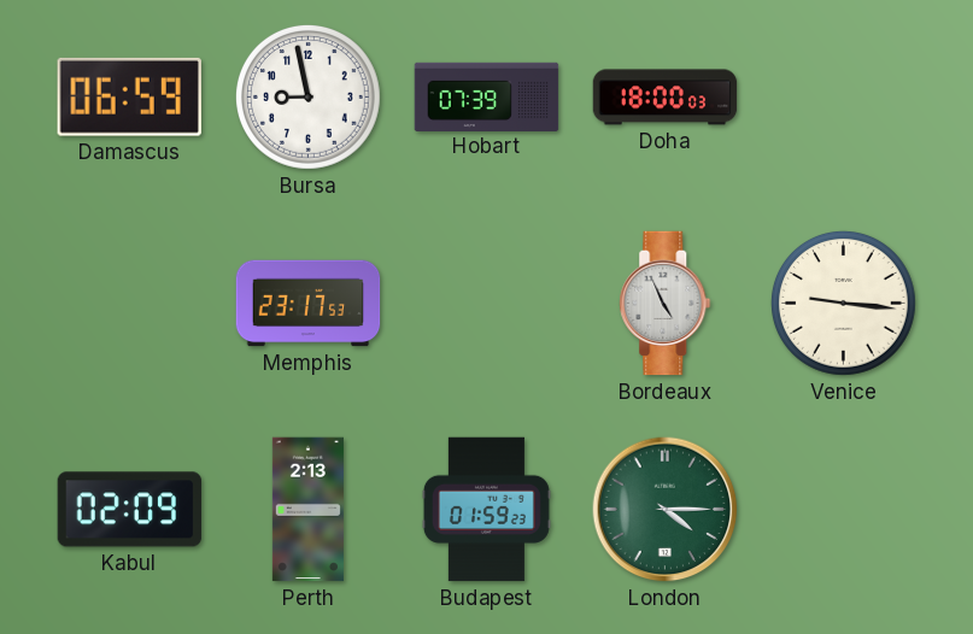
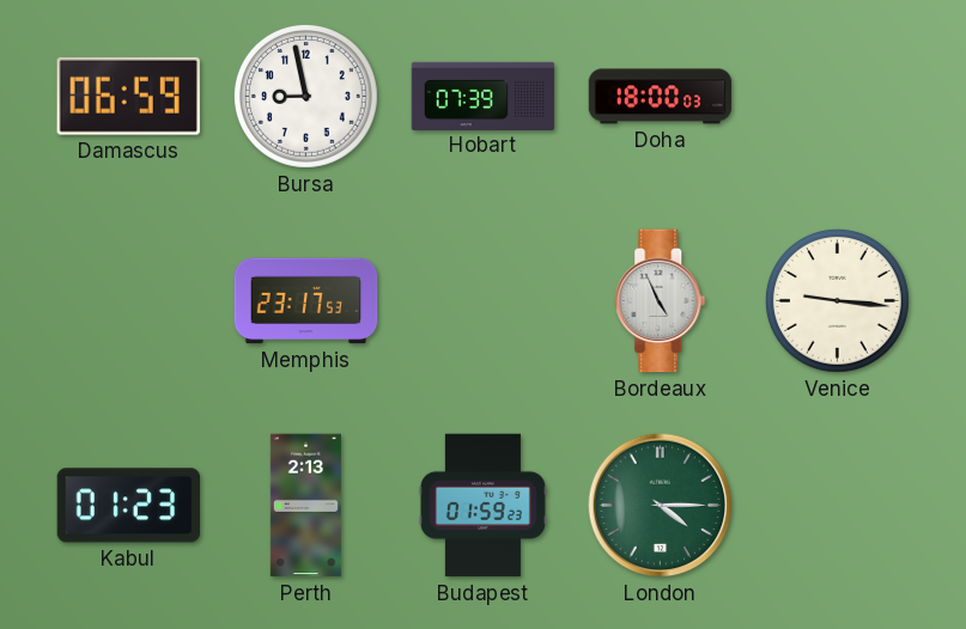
Kabul: 02:09 -> 01:23 (129, 506)
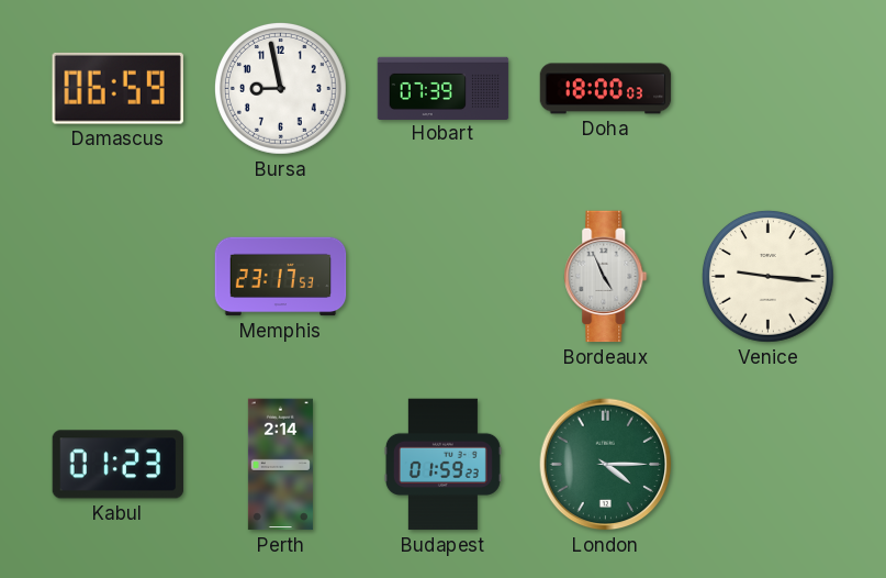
Perth: 2:13 -> 2:14 (280, 465)
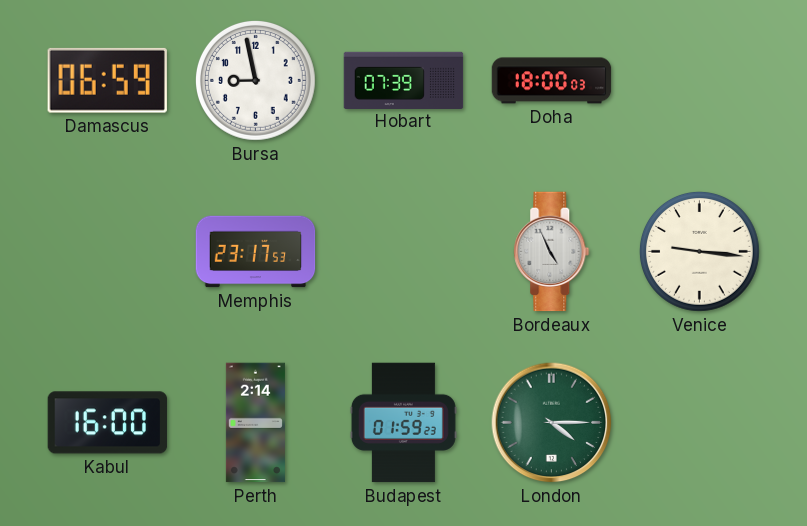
Kabul: 01:23 -> 16:00 (108, 423)
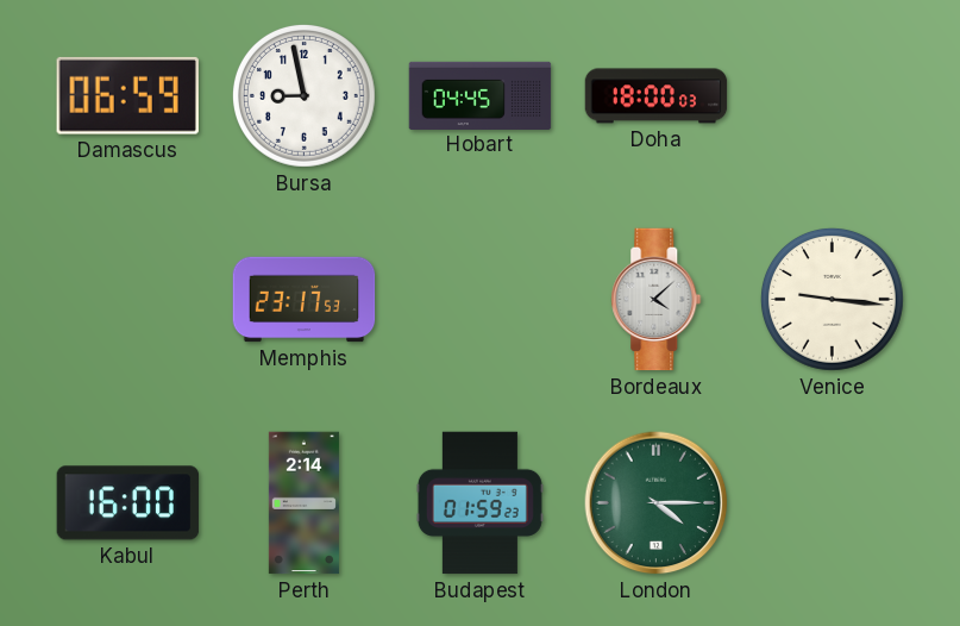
Hobart: 07:39 -> 04:45 (481, 95)
Bordeaux: 4:56 -> 4:08 (657, 300)
